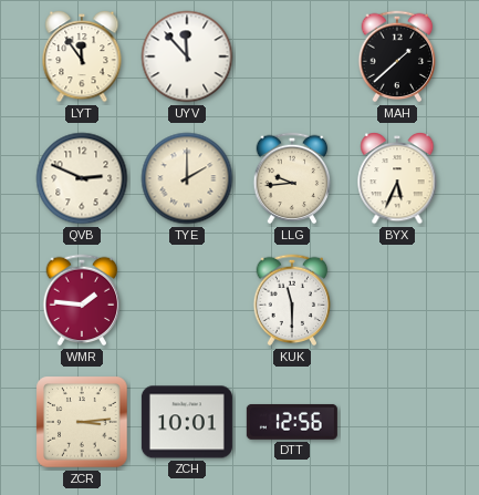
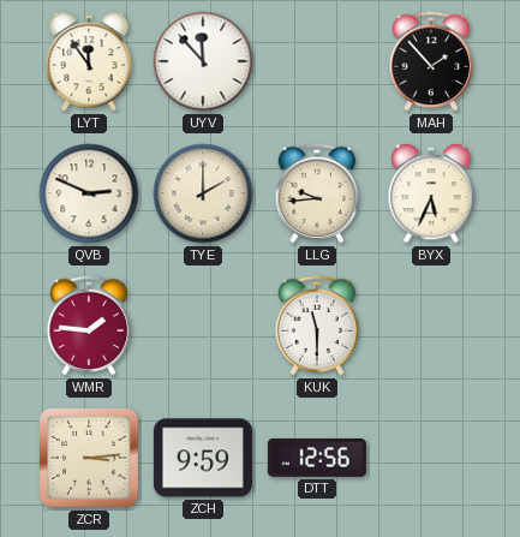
MAH: 1:38 -> 1:53 (431, 61)
ZCH: 10:01 -> 9:59 (203, 458)
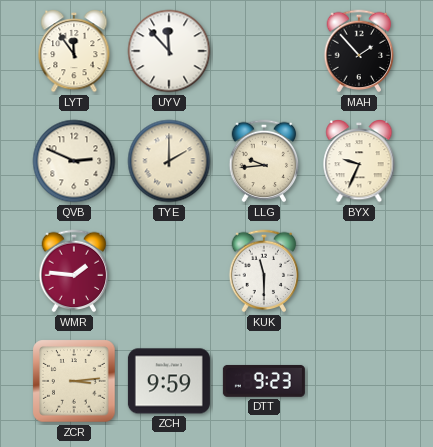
BYX: 5:34 -> 9:34 (359, 162)
DTT: 12:56 -> 9:23 (264, 381)
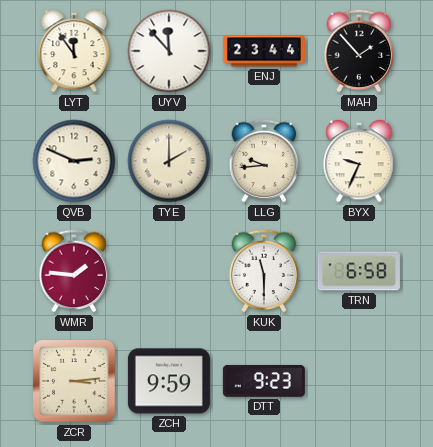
ENJ: none -> 23:44 (264, 51)
TRN: none -> 6:58 (359, 271)
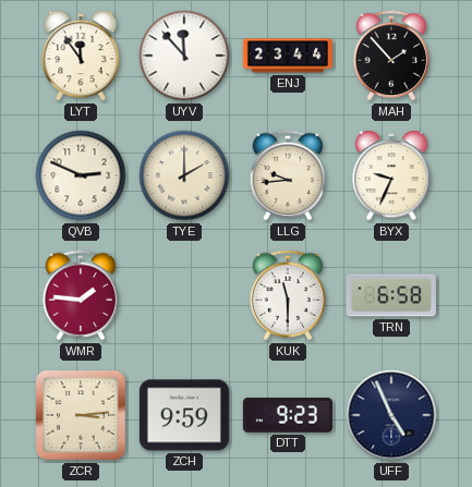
UFF: none -> 4:56 (391, 415)
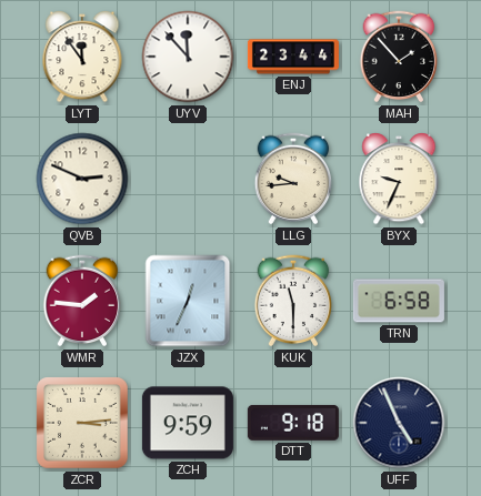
TYE: 2:00 -> none (184, 175)
JZX: none -> 12:34 (188, 301)
DTT: 9:23 -> 9:18 (293, 423)
